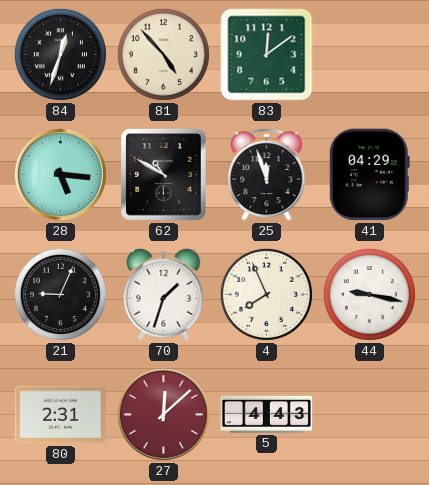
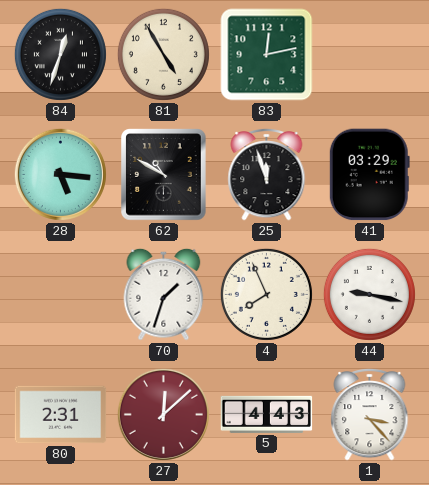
81: 4:53 -> 4:55 (163, 54)
83: 12:09 -> 12:13 (267, 55)
41: 04:29 -> 03:29 (369, 175)
21: 9:04 -> none (60, 294)
1: none -> 3:23 (370, 414)
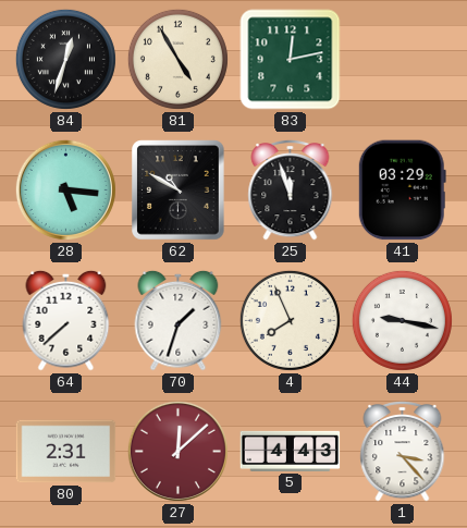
64: none -> 7:38 (66, 320)
